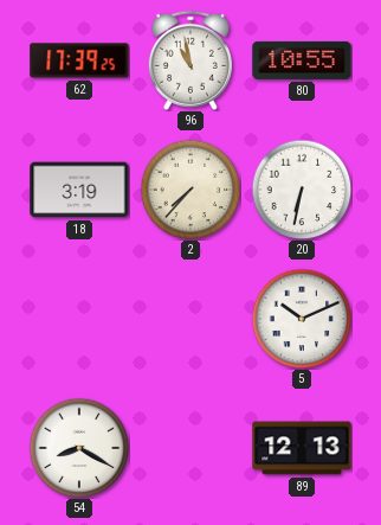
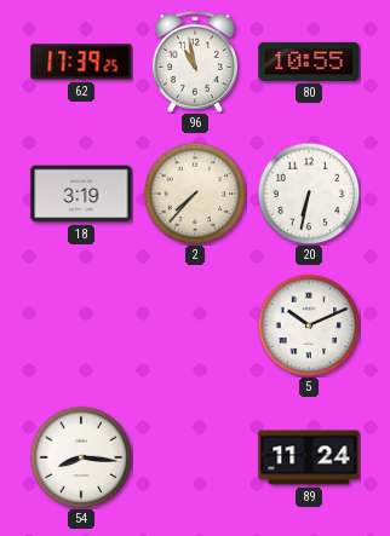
54: 8:20 -> 8:16 (81, 457)
89: 12:13 -> 11:24 (309, 457)
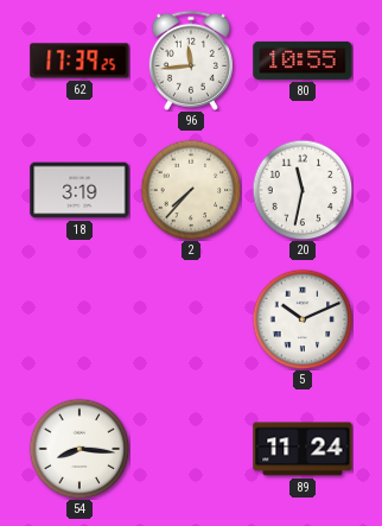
96: 10:58 -> 11:44 (191, 61)
20: 6:32 -> 11:32 (303, 190)
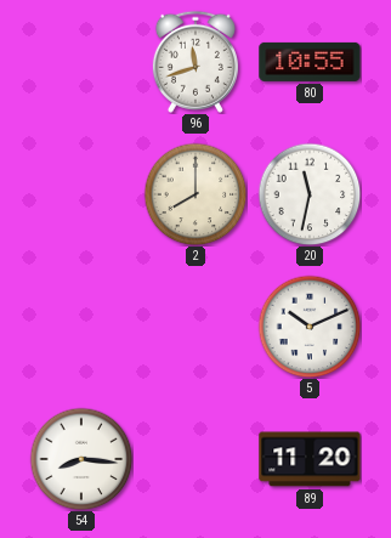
62: 17:39 -> none (79, 61)
96: 11:44 -> 11:42 (195, 62)
18: 3:19 -> none (79, 190)
2: 7:37 -> 8:00 (195, 194)
89: 11:24 -> 11:20 (310, 459)
